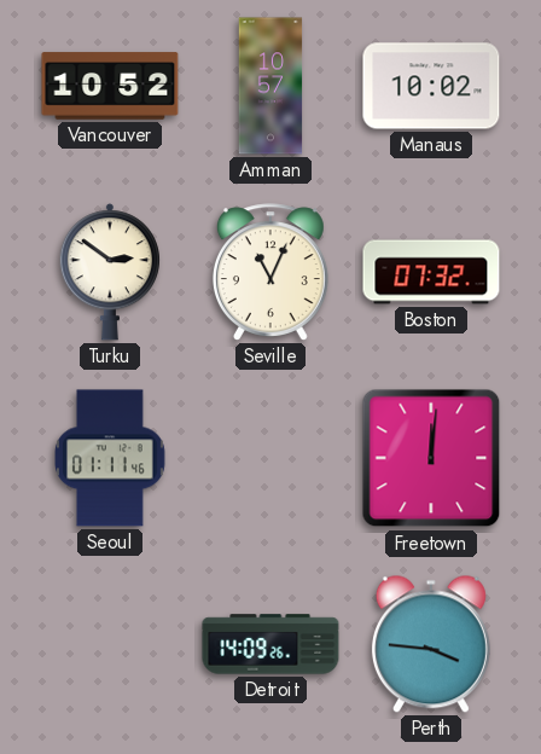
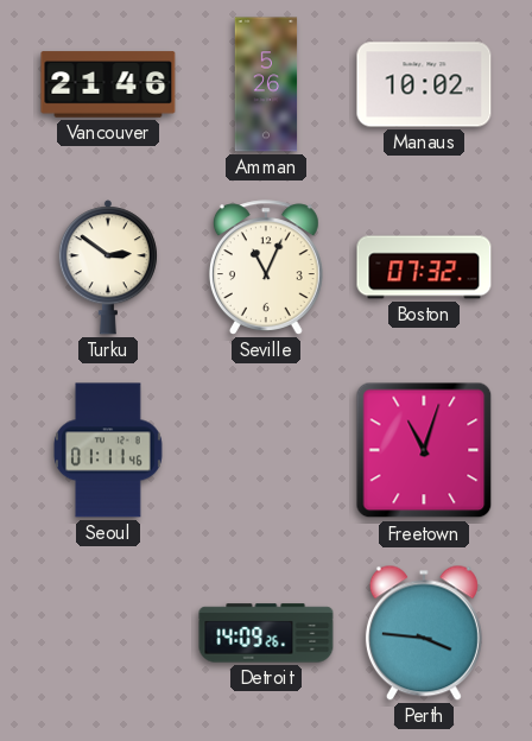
Vancouver: 10:52 -> 21:46 (108, 84)
Amman: 10:57 -> 5:26 (266, 84)
Freetown: 12:01 -> 11:03 (424, 450)
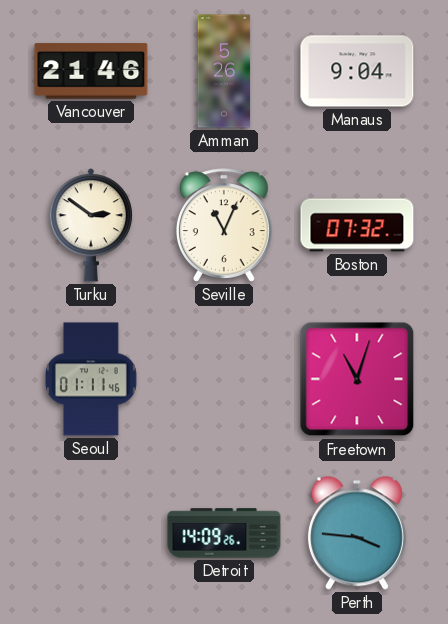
Manaus: 10:02 -> 9:04 (357, 71)
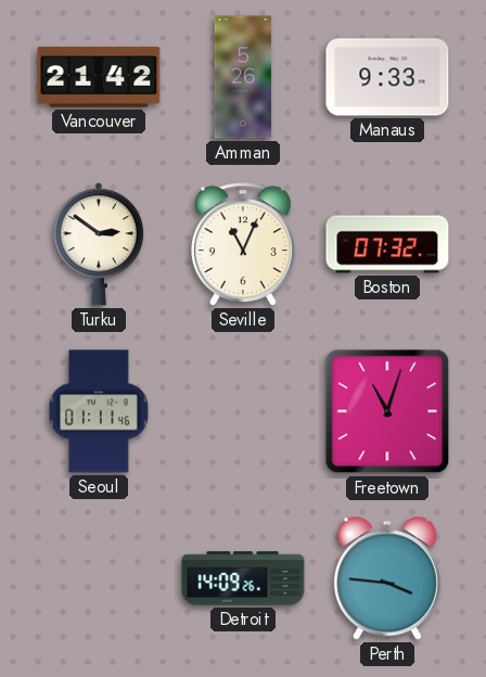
Vancouver: 21:46 -> 21:42 (99, 77)
Manaus: 9:04 -> 9:33 (387, 77)
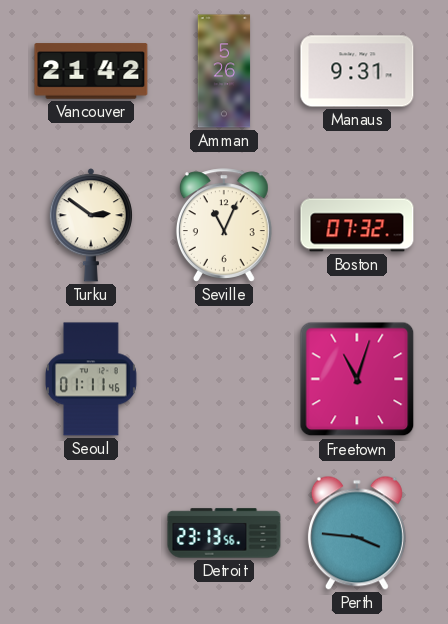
Manaus: 9:33 -> 9:31 (357, 71)
Detroit: 14:09 -> 23:13 (224, 533)
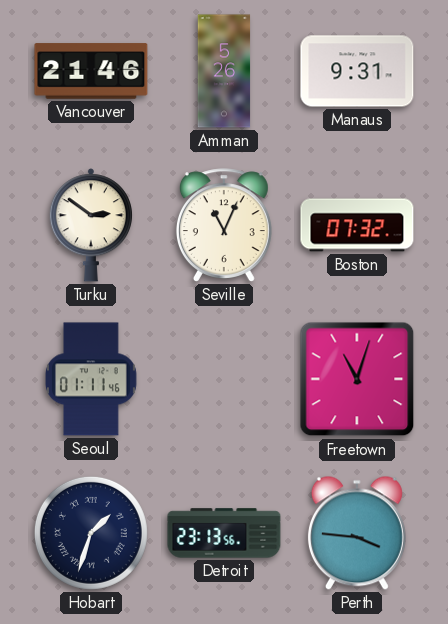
Vancouver: 21:42 -> 21:46 (91, 71)
Hobart: none -> 1:33 (91, 533)
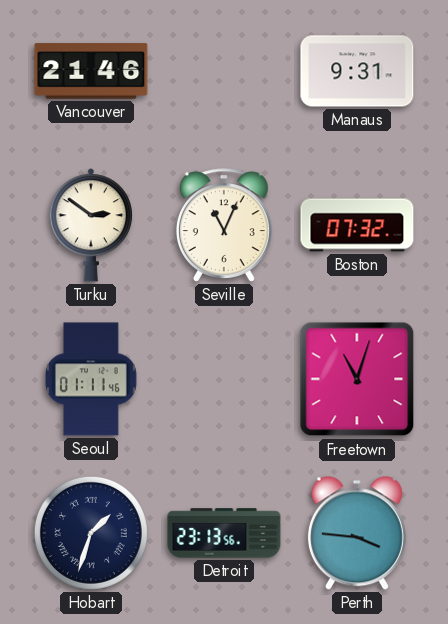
Amman: 5:26 -> none (224, 71)
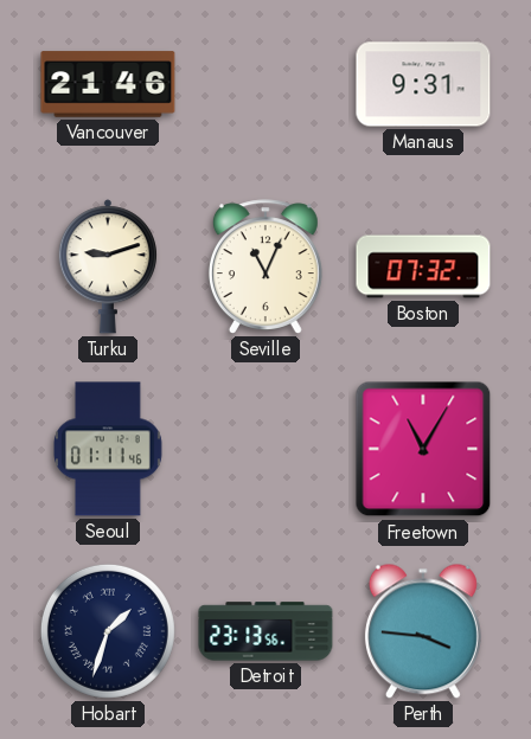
Turku: 2:51 -> 9:12 (108, 266)
Freetown: 11:03 -> 11:05 (423, 449)
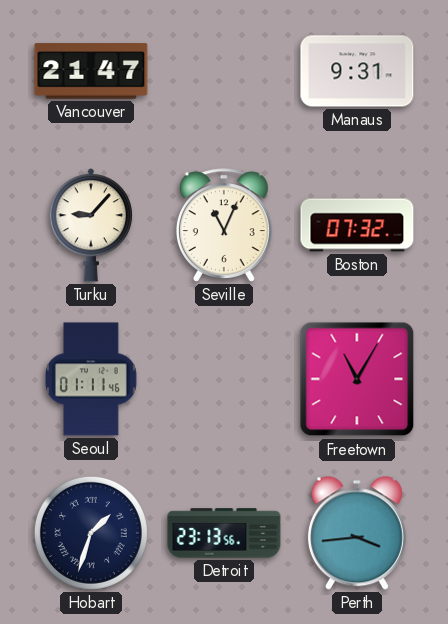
Vancouver: 21:46 -> 21:47 (91, 71)
Turku: 9:12 -> 9:07 (91, 225)
Perth: 3:46 -> 3:44 (357, 533)
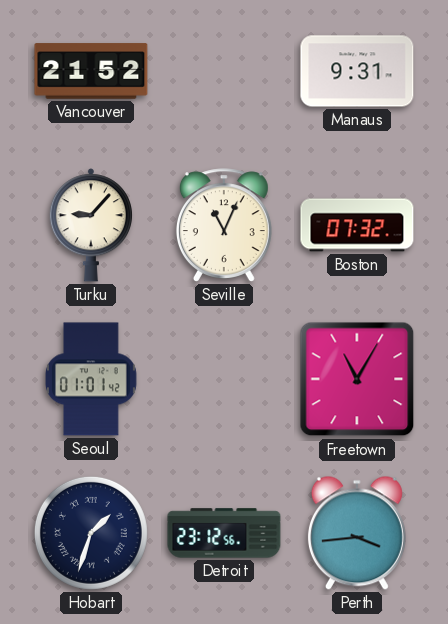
Vancouver: 21:47 -> 21:52 (91, 71)
Seoul: 01:11 -> 01:01 (91, 379)
Detroit: 23:13 -> 23:12 (224, 533)
